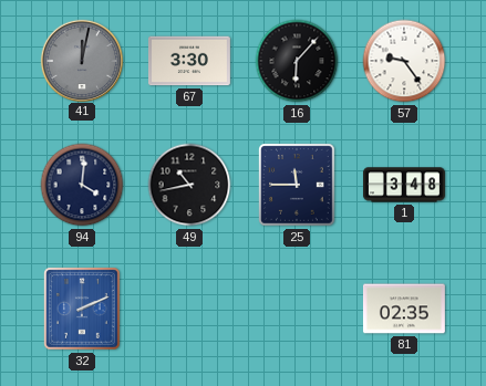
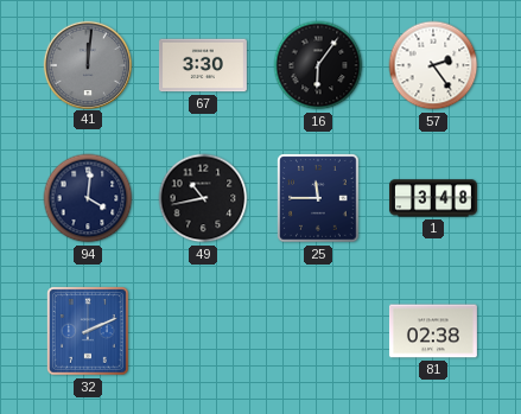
41: 12:02 -> 12:01 (87, 64)
16: 6:07 -> 6:06 (318, 65)
57: 9:24 -> 2:24 (433, 65)
81: 02:35 -> 02:38 (433, 331)
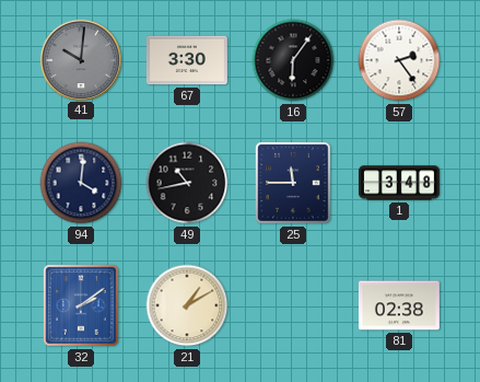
41: 12:01 -> 10:01 (80, 59)
32: 2:11 -> 2:09 (81, 305)
21: none -> 1:10 (187, 305)
